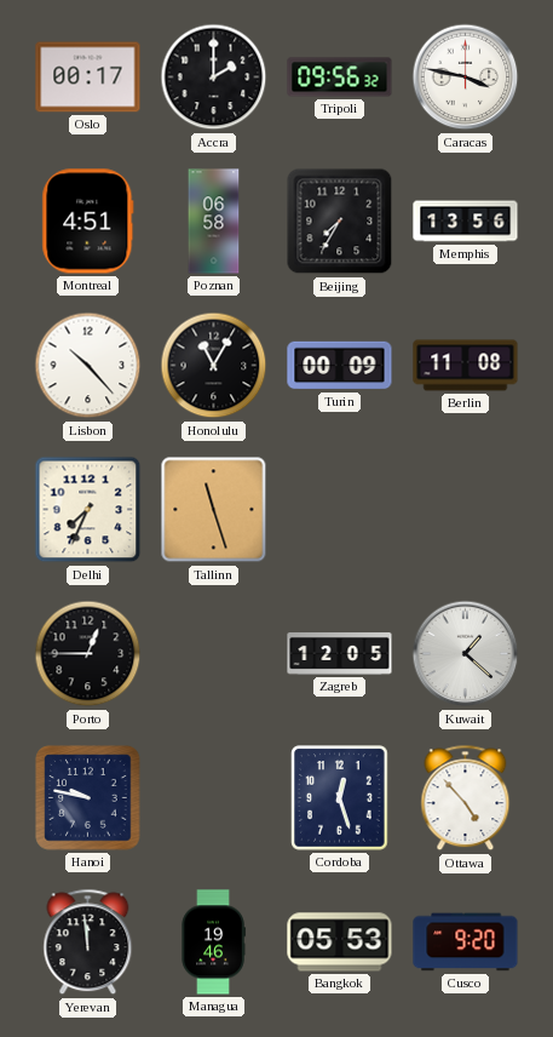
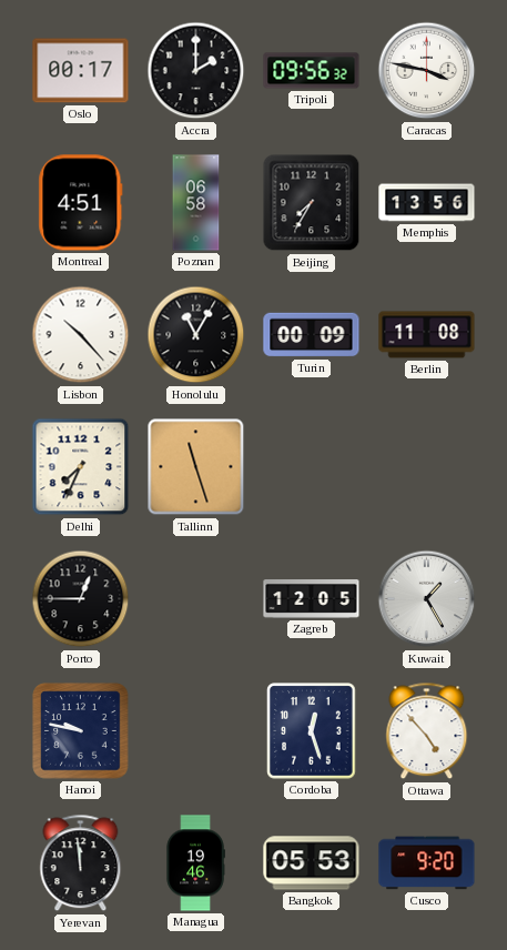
Kuwait: 1:22 -> 1:25 (427, 599)
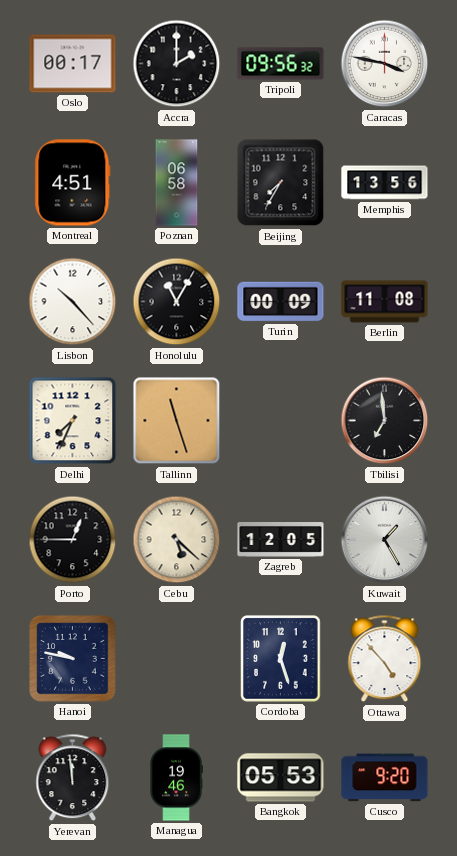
Tbilisi: none -> 6:59 (385, 421)
Cebu: none -> 5:22 (177, 540)
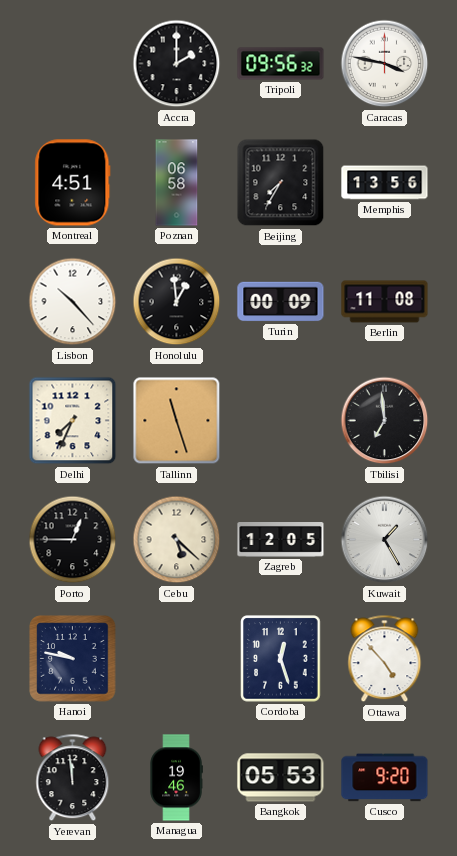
Oslo: 00:17 -> none (73, 64)
Honolulu: 11:05 -> 12:59 (177, 302)
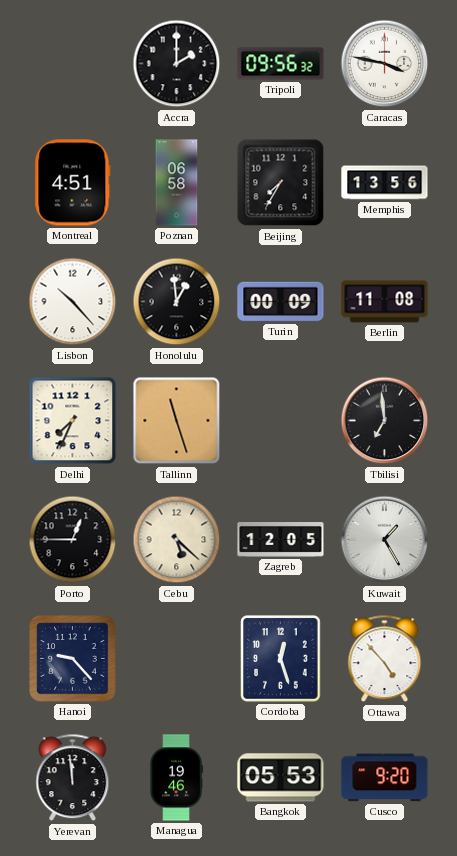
Hanoi: 9:47 -> 9:23 (73, 659)
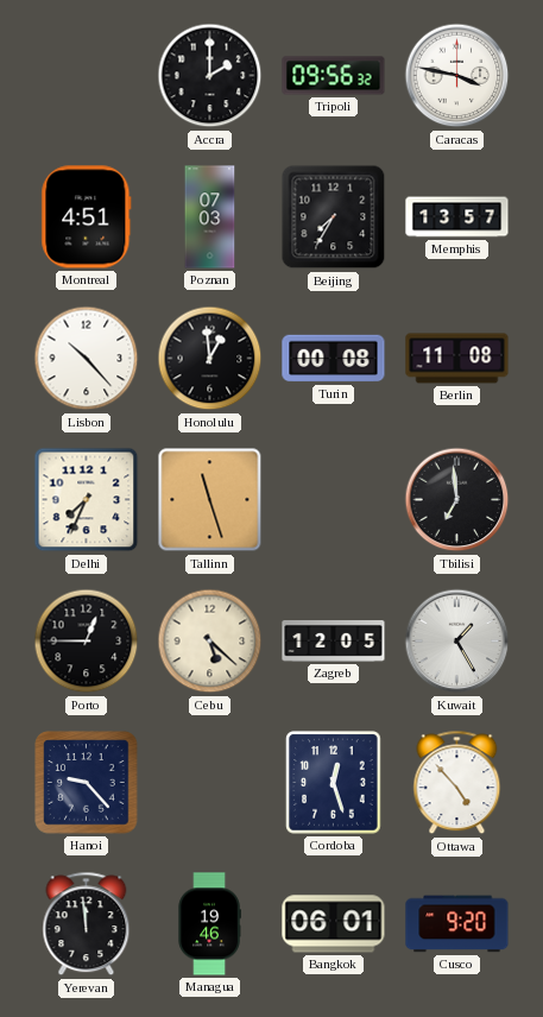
Poznan: 06:58 -> 07:03 (210, 217)
Memphis: 13:56 -> 13:57 (457, 217)
Turin: 00:09 -> 00:08 (334, 359)
Bangkok: 05:53 -> 06:01 (334, 924)
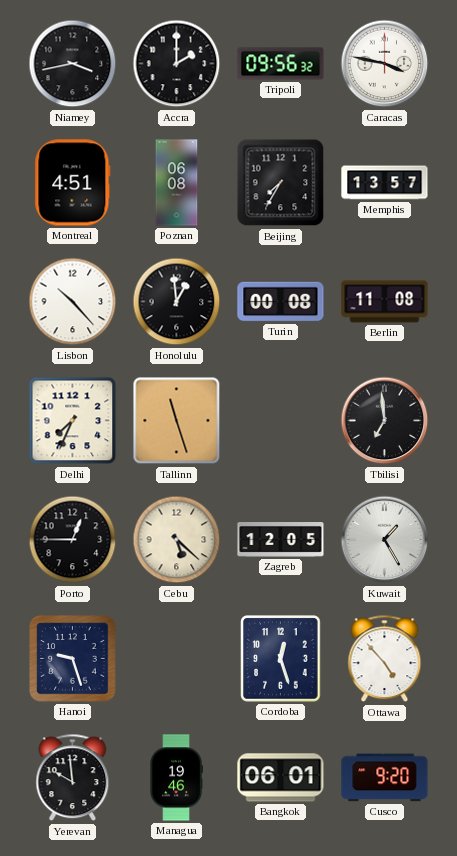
Niamey: none -> 3:43 (73, 64)
Poznan: 07:03 -> 06:08 (177, 183)
Hanoi: 9:23 -> 9:27 (73, 659)
Yerevan: 11:59 -> 9:59 (73, 778)
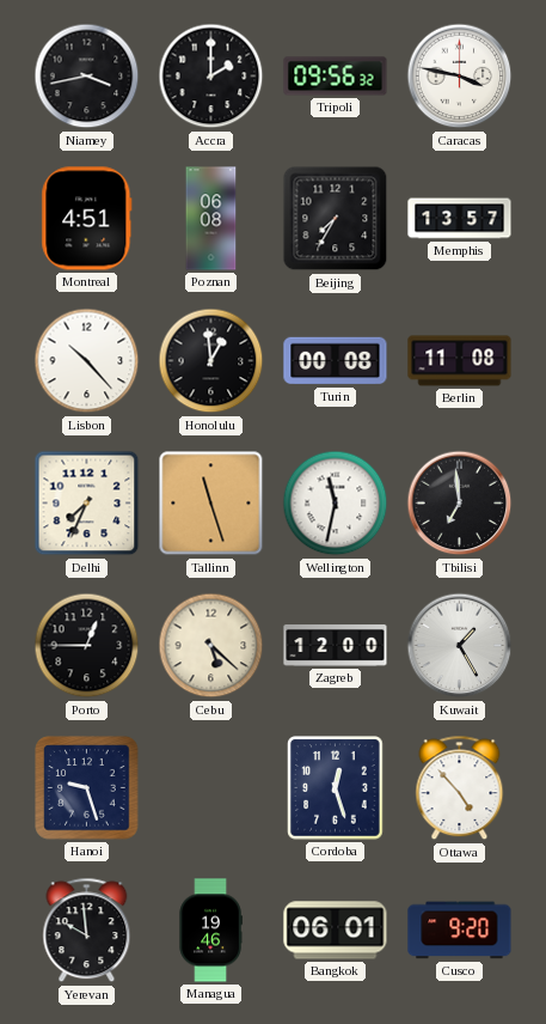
Wellington: none -> 11:32 (336, 504)
Zagreb: 12:05 -> 12:00 (336, 646)
